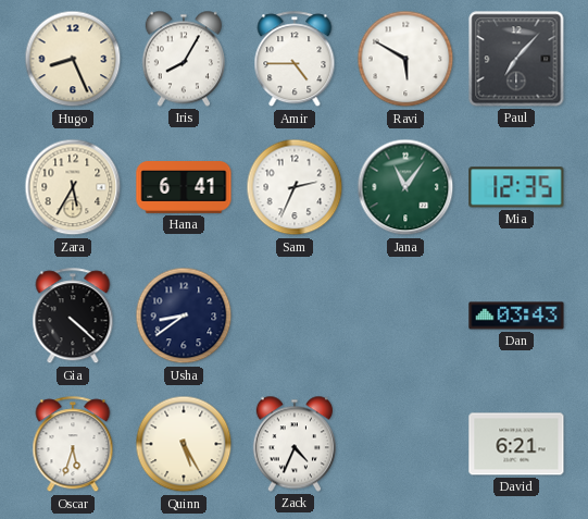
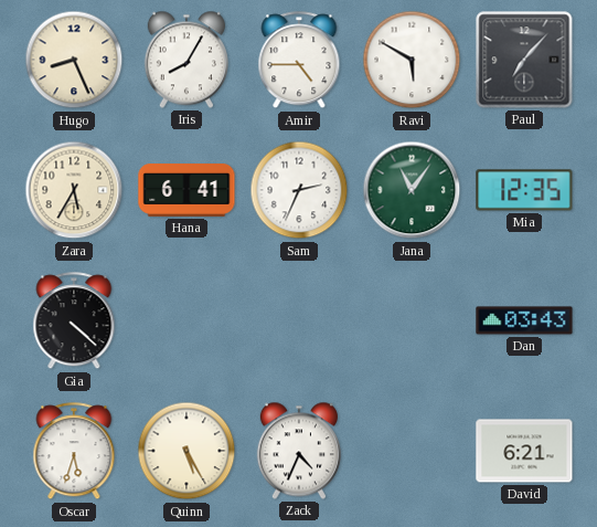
Usha: 8:39 -> none (184, 316)
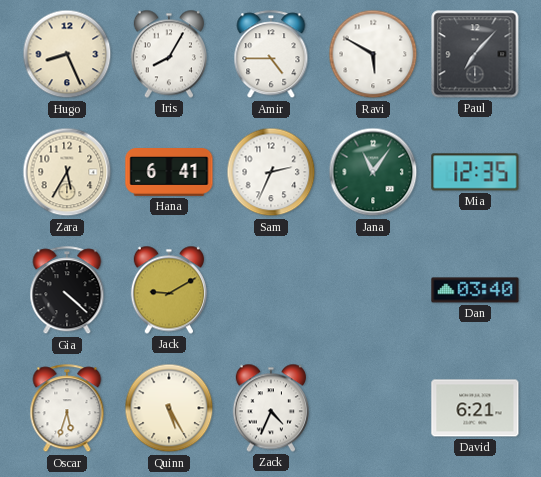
Jack: none -> 9:10 (169, 290)
Dan: 03:43 -> 03:40 (475, 290)
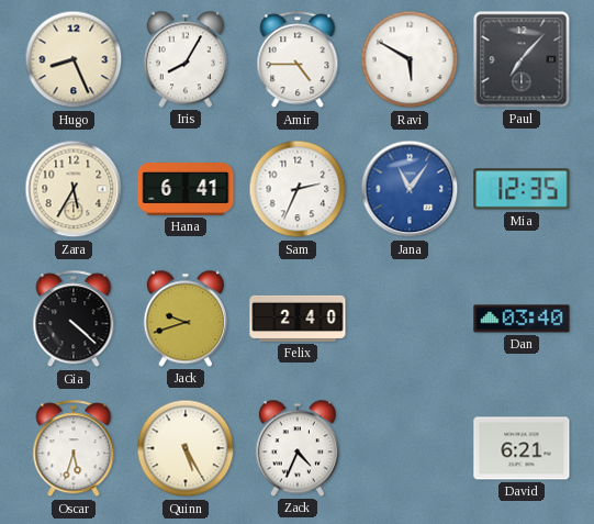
Jana dial: green -> blue (410, 189)
Jack: 9:10 -> 9:42 (186, 319)
Felix: none -> 2:40 (298, 319)
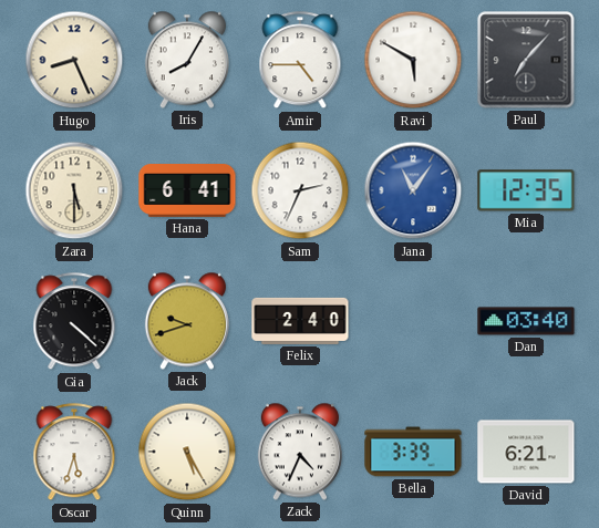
Zara: 5:35 -> 5:30 (74, 190)
Bella: none -> 3:39 (413, 452)
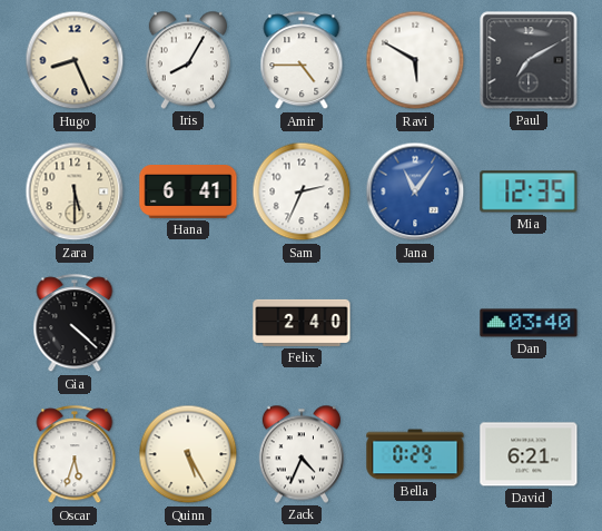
Paul: 7:07 -> 7:10 (529, 60)
Jack: 9:42 -> none (187, 321)
Bella: 3:39 -> 0:29 (415, 454)
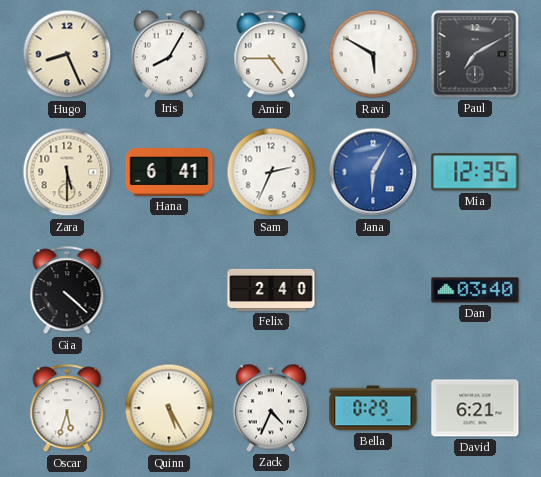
Jana: 11:06 -> 6:05 (373, 172)
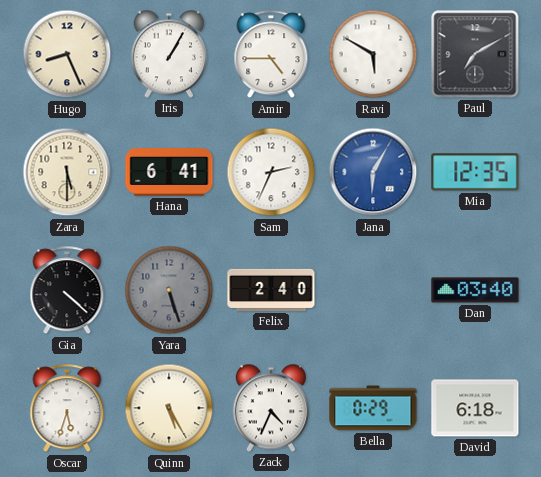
Iris: 8:05 -> 1:05 (169, 54)
Yara: none -> 5:27 (169, 290)
David: 6:21 -> 6:18 (475, 408)
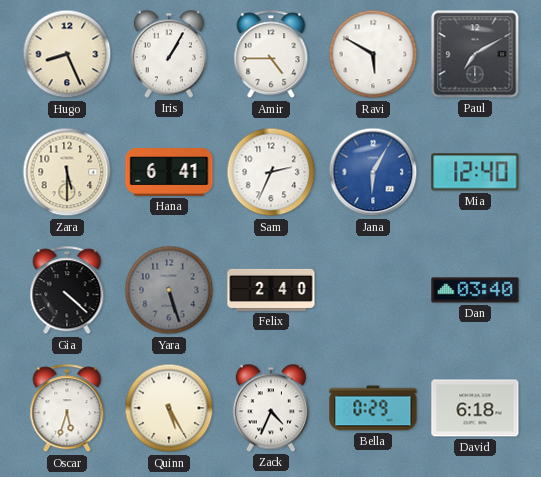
Mia: 12:35 -> 12:40 (475, 172)
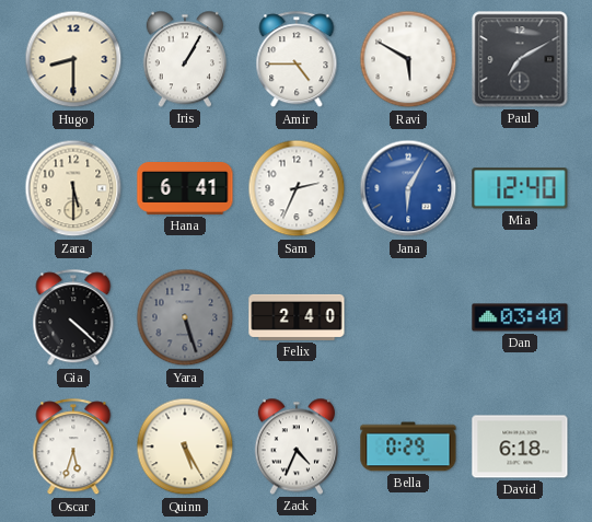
Hugo: 8:26 -> 8:30 (73, 59)
